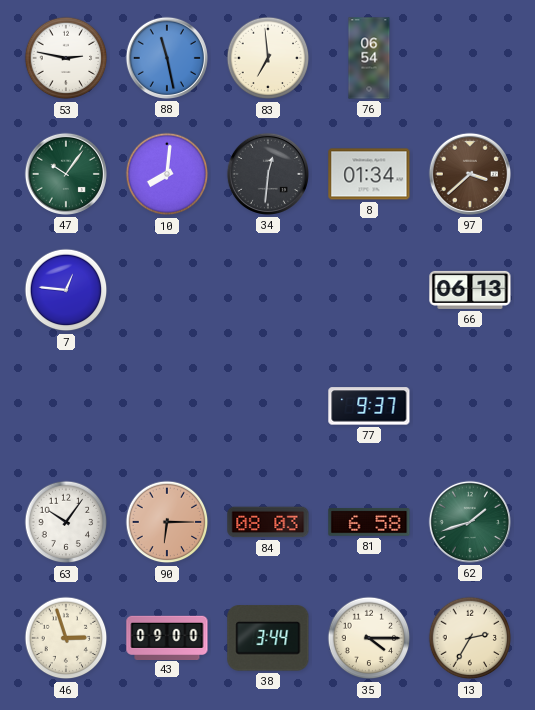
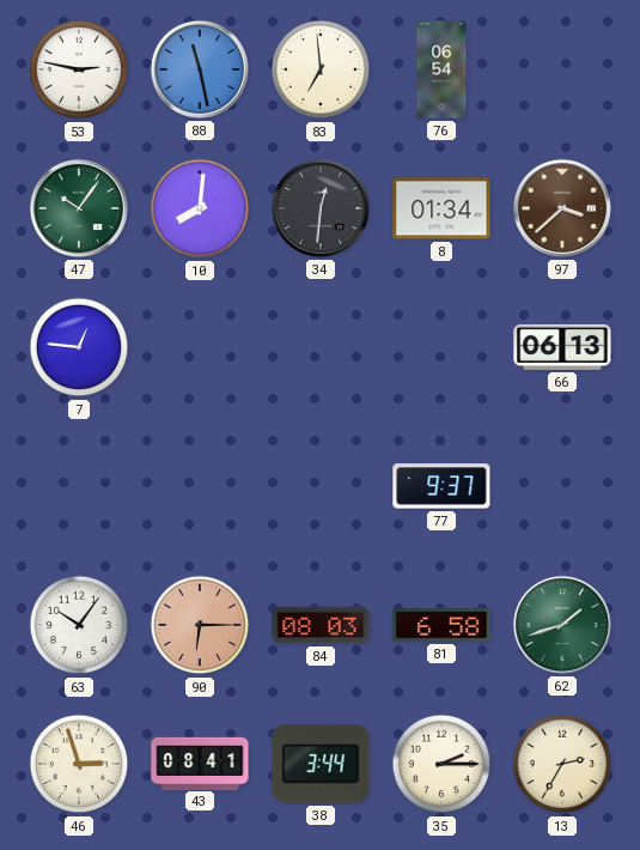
43: 09:00 -> 08:41 (200, 763)
35: 4:15 -> 2:15 (441, 764)
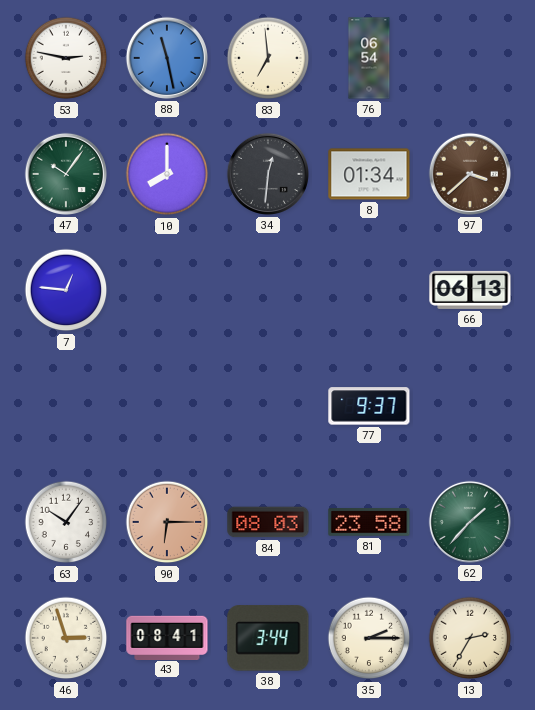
10: 8:01 -> 8:00 (167, 174)
81: 6:58 -> 23:58 (369, 522)
62: 1:42 -> 1:37 (470, 522)
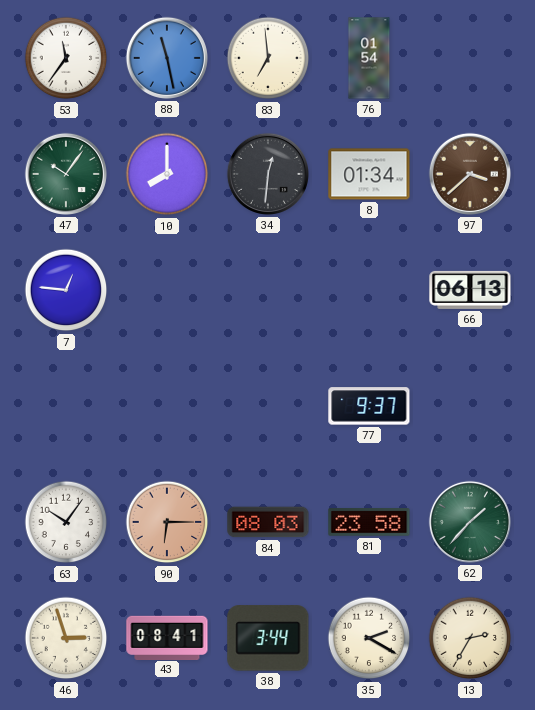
53: 2:47 -> 11:36 (66, 58)
76: 06:54 -> 01:54 (369, 58)
35: 2:15 -> 2:20 (369, 638)
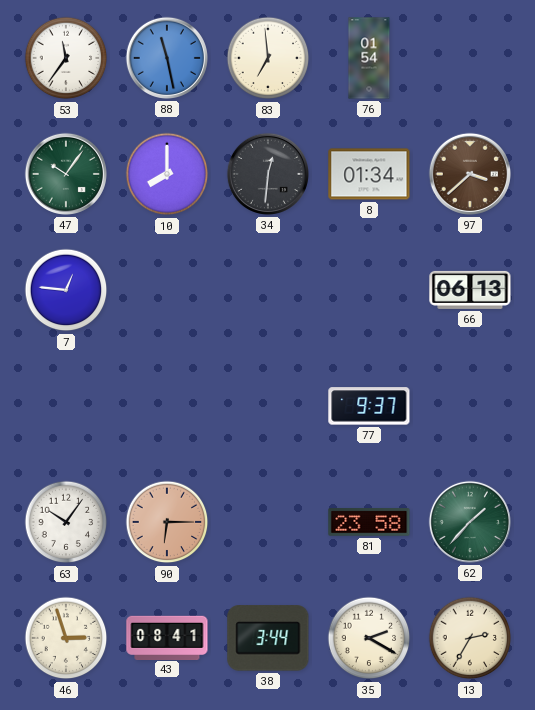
84: 08:03 -> none (268, 522)
